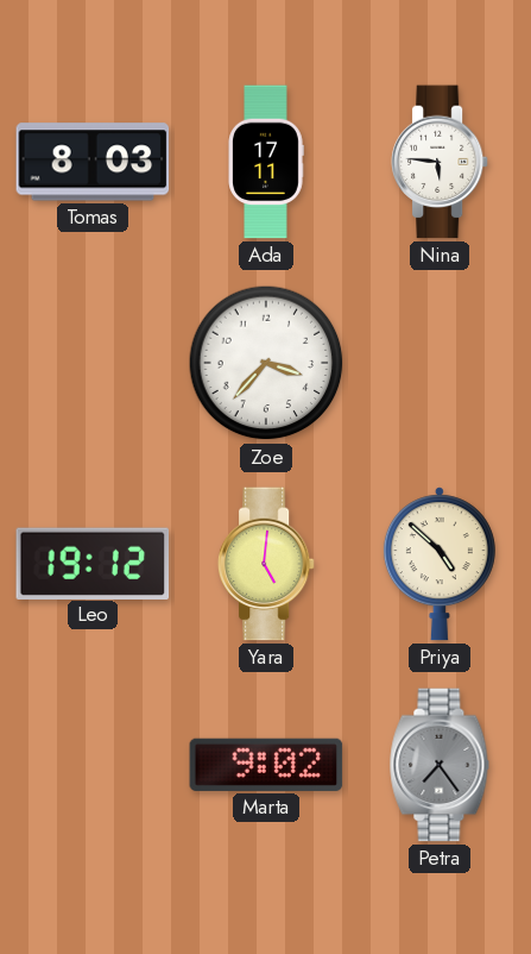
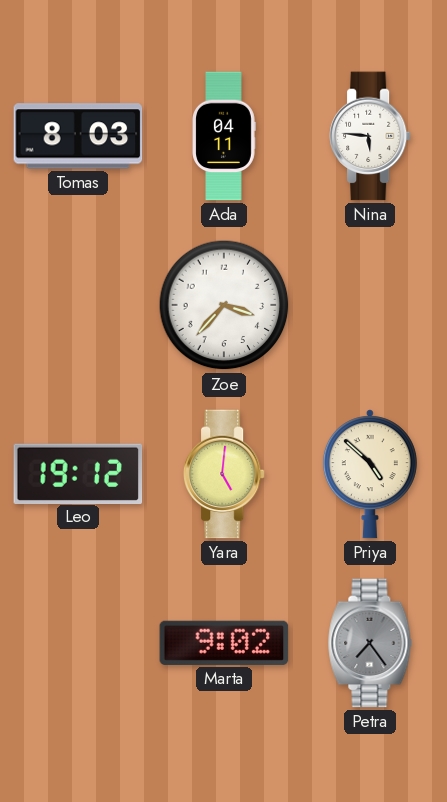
Ada: 17:11 -> 04:11 (224, 136)
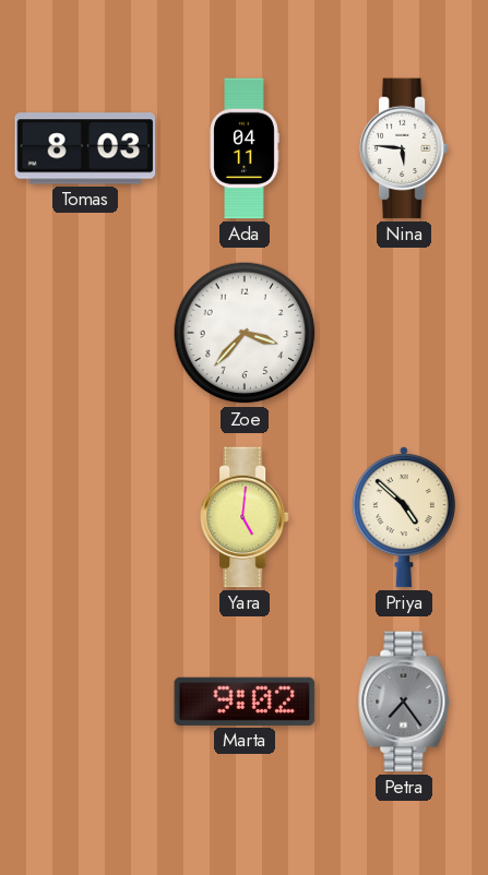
Leo: 19:12 -> none (78, 473)
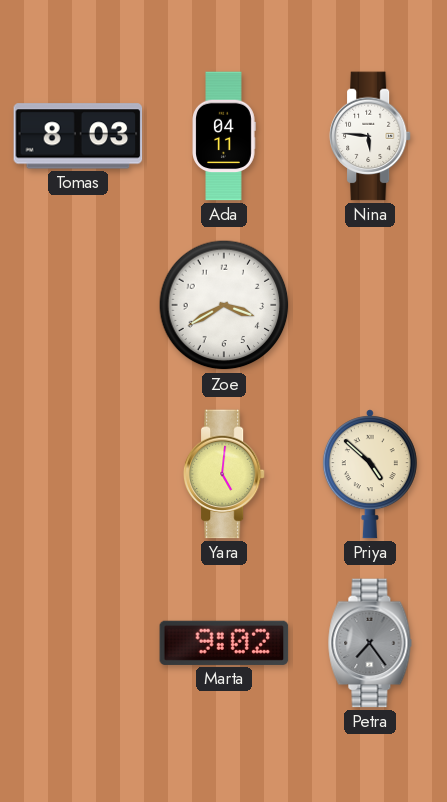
Zoe: 3:37 -> 3:40 (224, 305)
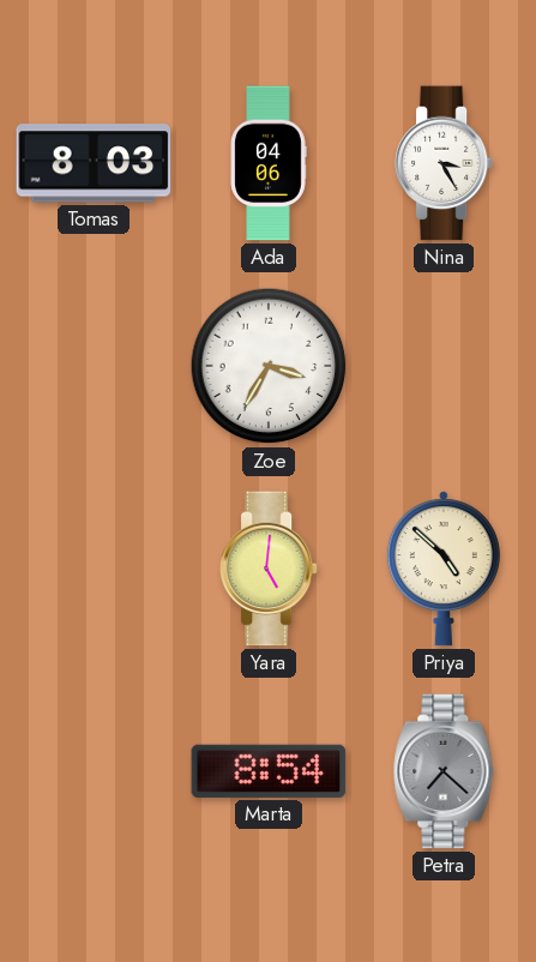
Ada: 04:11 -> 04:06 (269, 163)
Nina: 5:46 -> 3:25 (444, 163)
Zoe: 3:40 -> 3:35 (269, 366)
Marta: 9:02 -> 8:54 (269, 771)
Petra: 7:24 -> 7:22 (444, 771)
